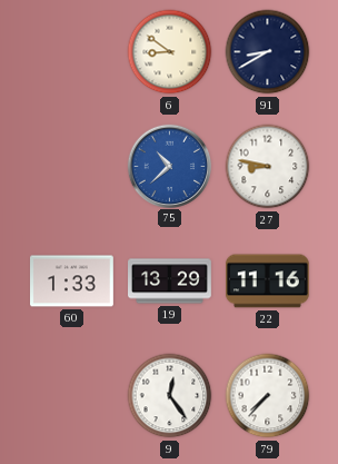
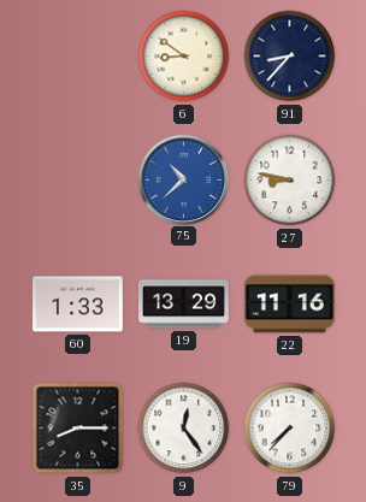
91: 8:40 -> 8:37 (290, 57)
35: none -> 8:15 (78, 429)
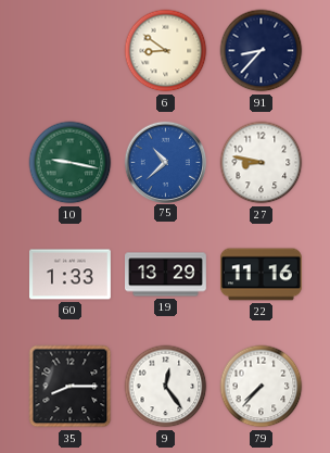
10: none -> 9:17 (71, 163)
